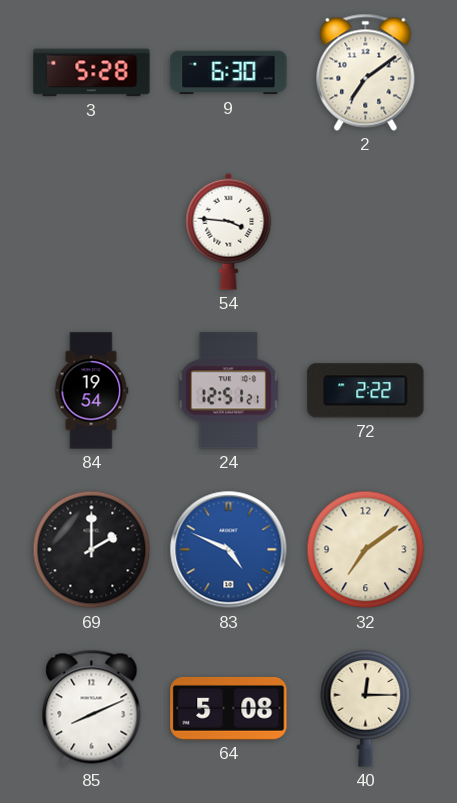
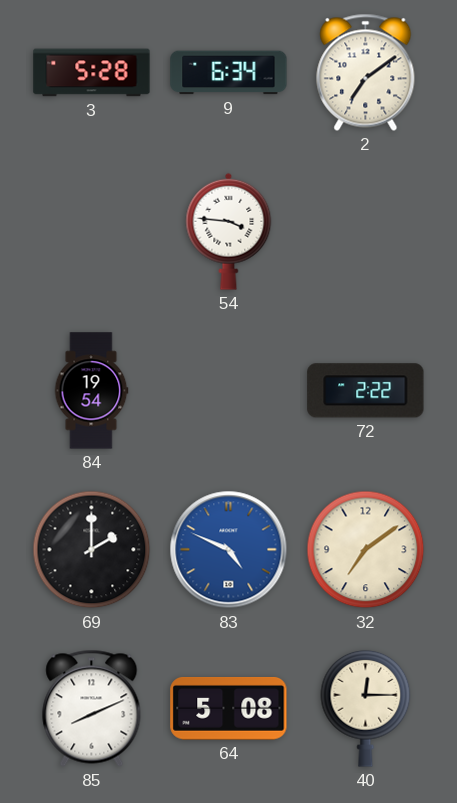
9: 6:30 -> 6:34 (229, 73)
24: 12:51 -> none (229, 391)
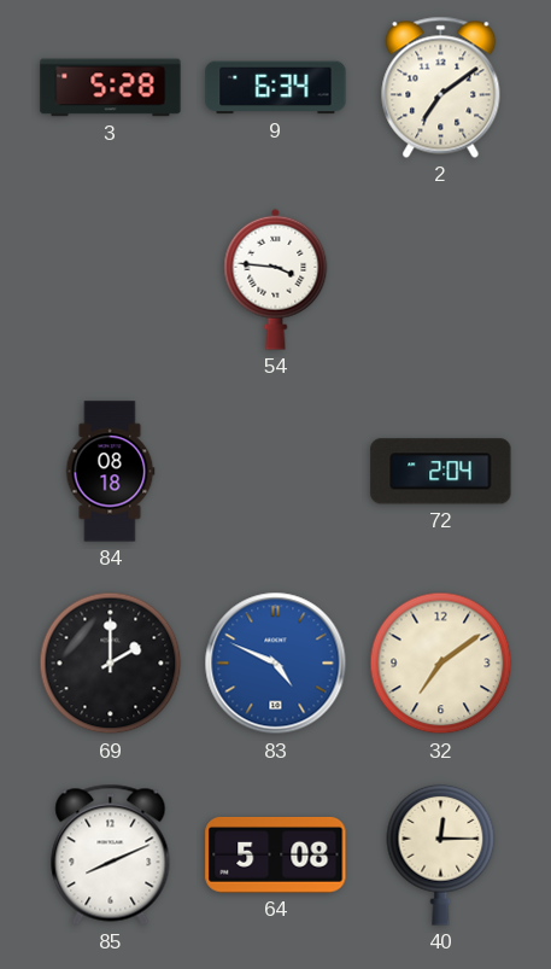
84: 19:54 -> 08:18 (110, 472)
72: 2:22 -> 2:04 (441, 472)
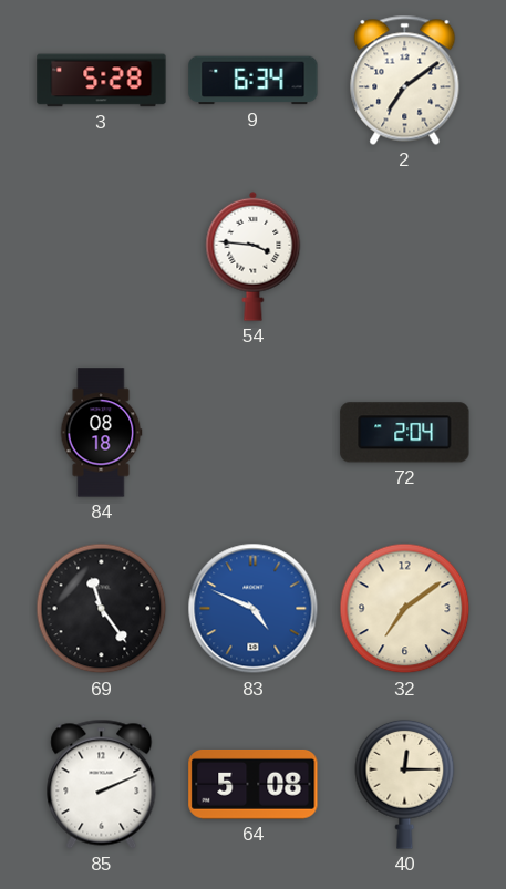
69: 2:00 -> 11:24 (102, 609)
85: 8:11 -> 2:11 (102, 784)
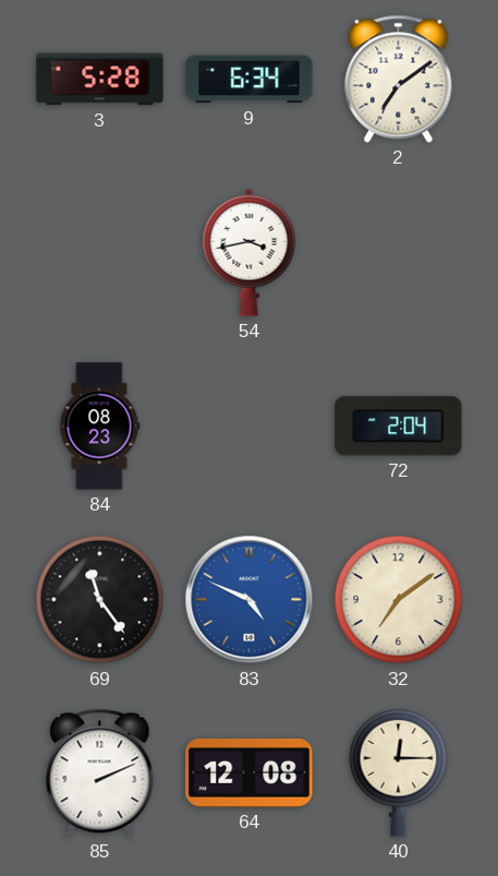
54: 3:46 -> 3:43 (250, 252)
84: 08:18 -> 08:23 (99, 427)
64: 5:08 -> 12:08 (250, 772)
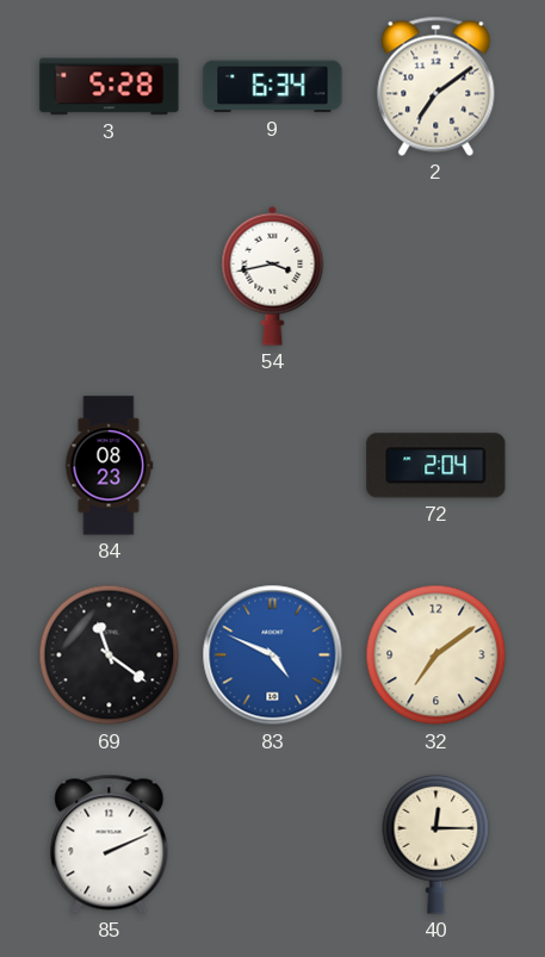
69: 11:24 -> 11:21 (110, 655)
64: 12:08 -> none (250, 772)
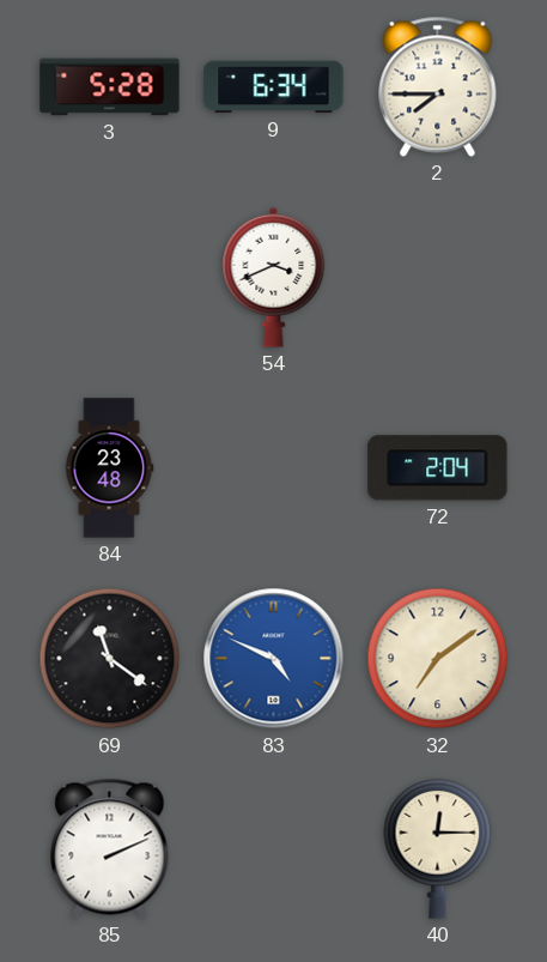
2: 7:09 -> 7:45 (438, 86)
54: 3:43 -> 3:41 (274, 277)
84: 08:23 -> 23:48 (109, 468)
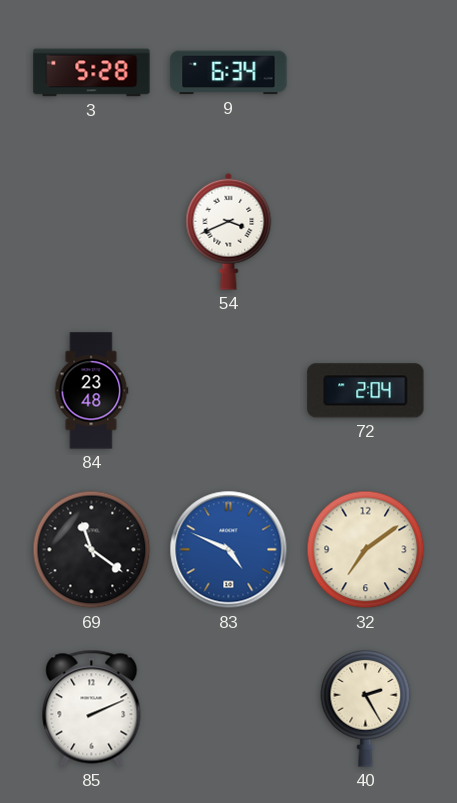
2: 7:45 -> none (438, 86)
40: 12:15 -> 2:25 (366, 708)
